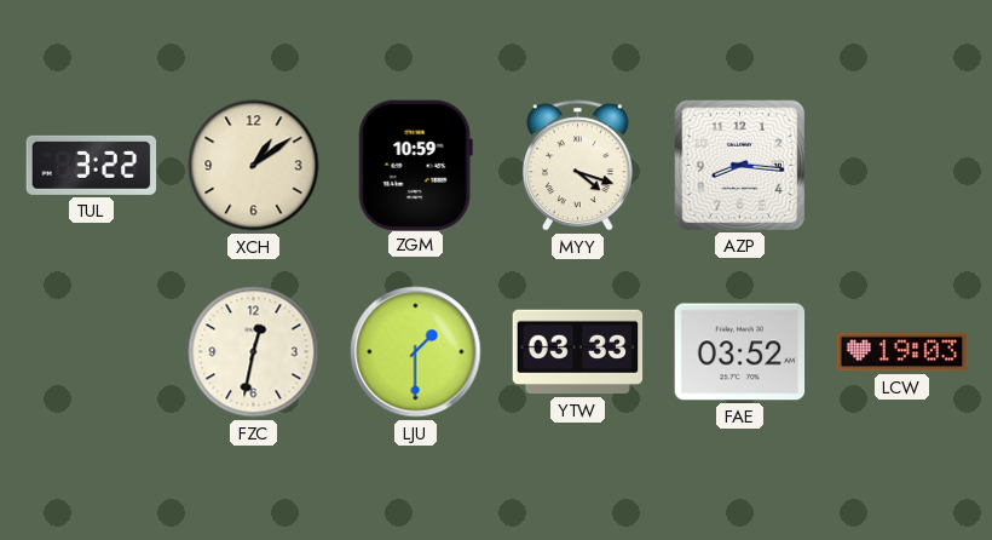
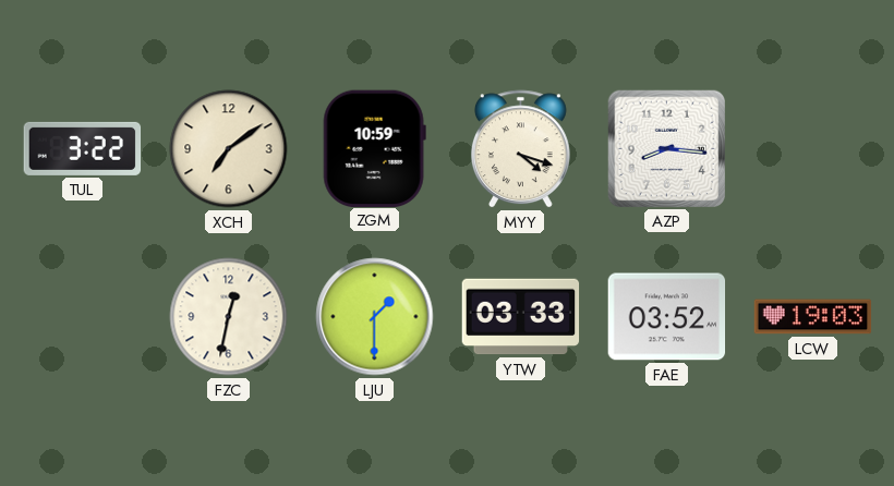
XCH: 1:09 -> 7:09 (229, 149)
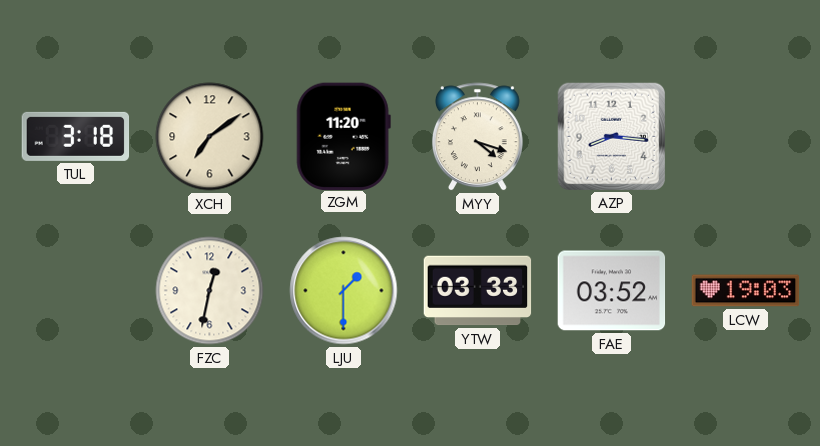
TUL: 3:22 -> 3:18 (76, 136)
ZGM: 10:59 -> 11:20 (343, 136)
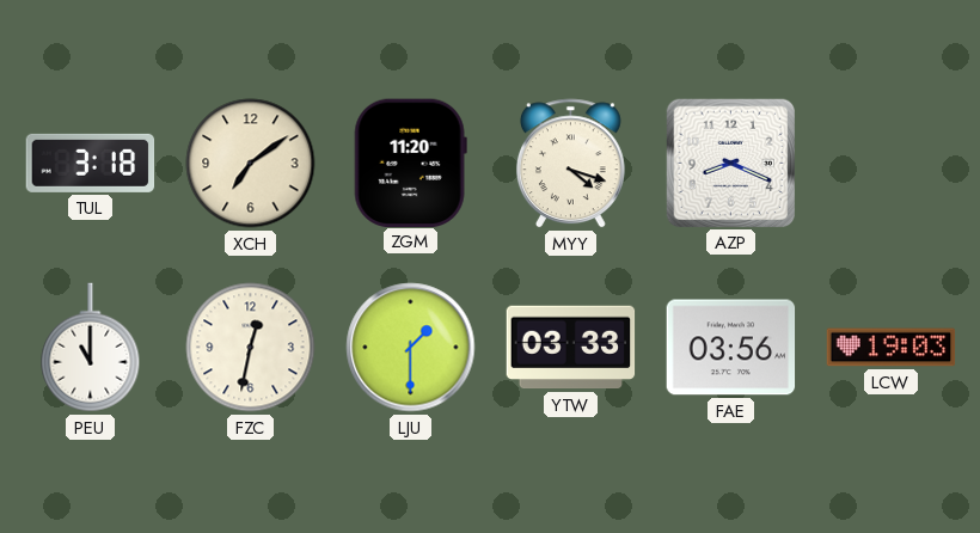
AZP: 8:16 -> 8:19 (730, 163)
PEU: none -> 11:00 (91, 348)
FAE: 03:52 -> 03:56 (731, 348)
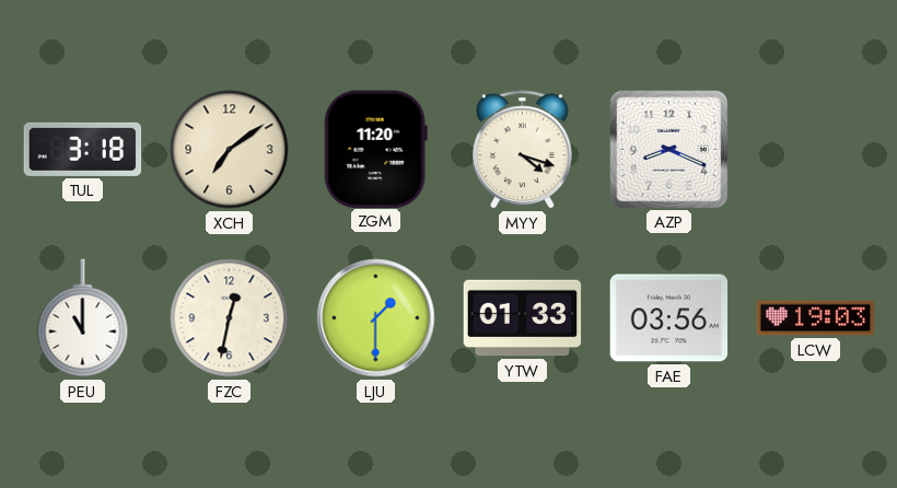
YTW: 03:33 -> 01:33 (523, 318)
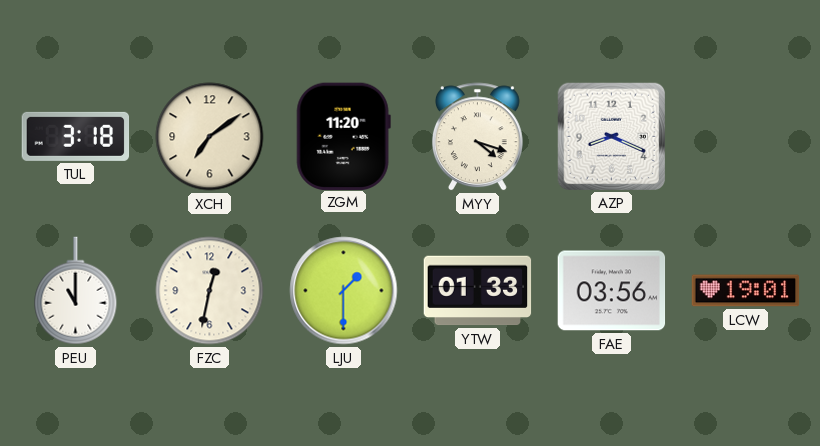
LCW: 19:03 -> 19:01 (746, 291)
